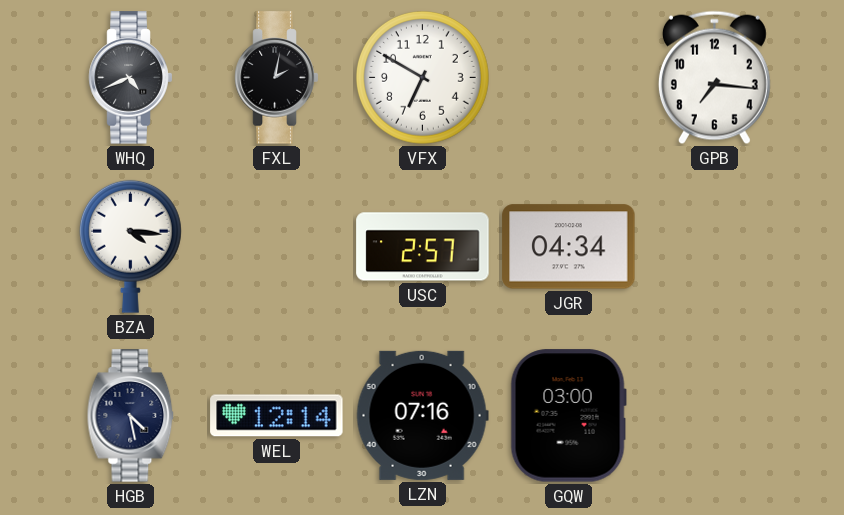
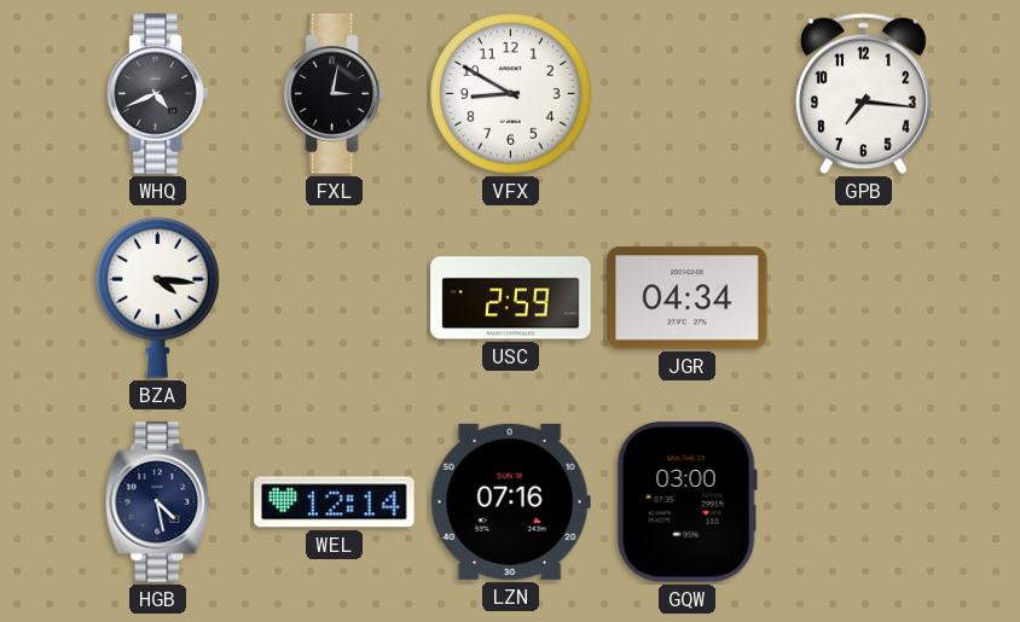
FXL: 2:02 -> 3:02 (335, 94)
VFX: 6:50 -> 8:50 (510, 93)
USC: 2:57 -> 2:59 (511, 298)
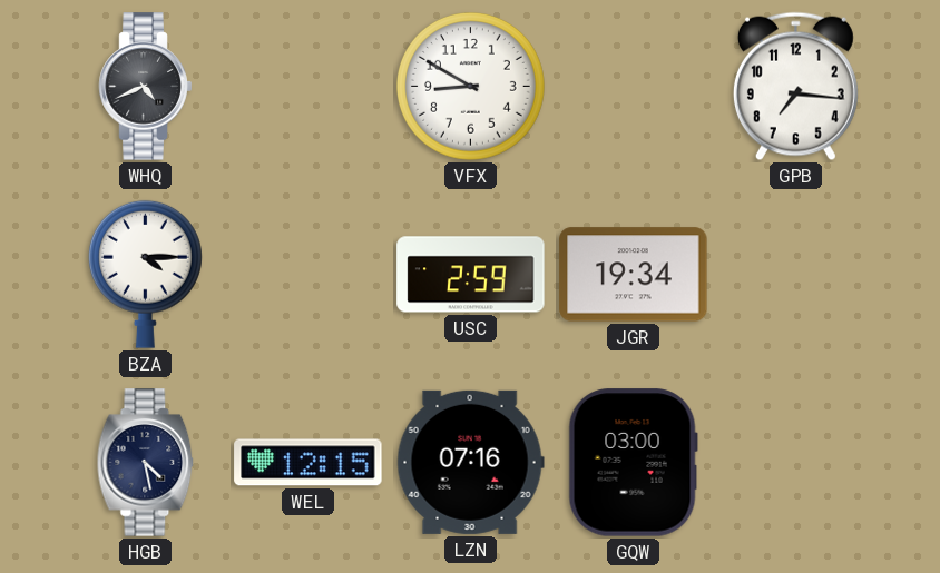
FXL: 3:02 -> none (335, 94)
BZA: 4:16 -> 4:15 (145, 274)
JGR: 04:34 -> 19:34 (634, 275)
WEL: 12:14 -> 12:15 (309, 463)
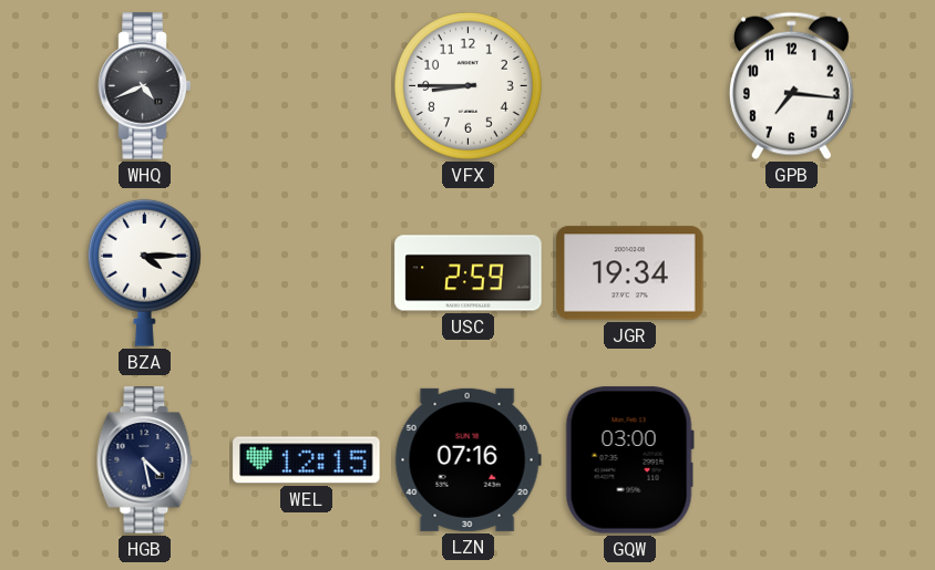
VFX: 8:50 -> 8:45 (468, 85)
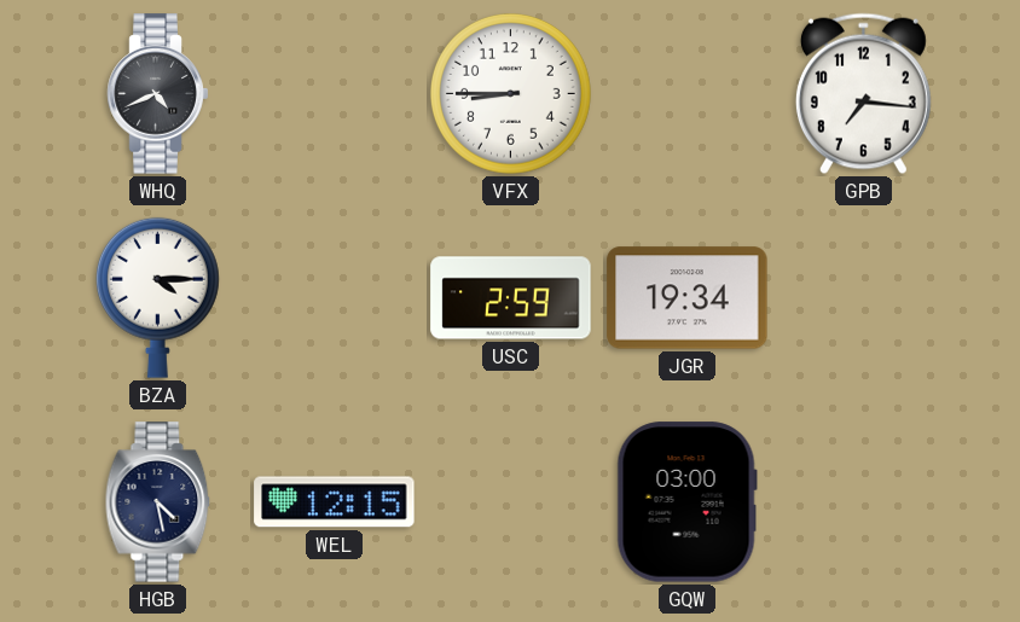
LZN: 07:16 -> none (468, 459)
